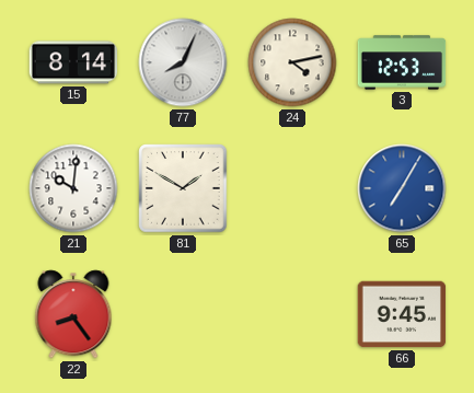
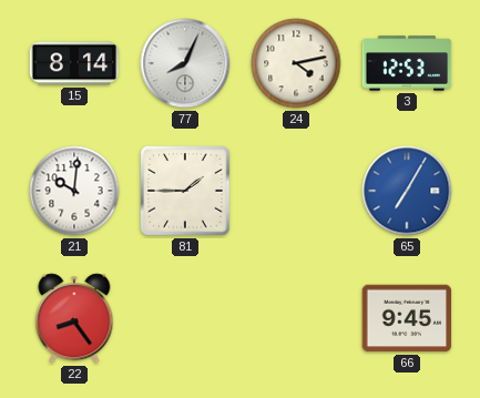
81: 1:50 -> 1:45 (185, 191)
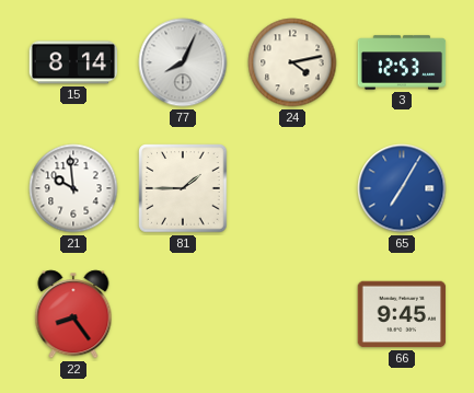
21: 10:01 -> 9:59 (73, 188)
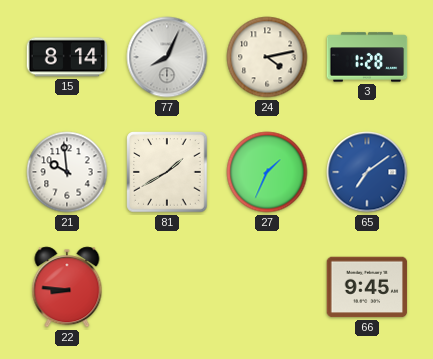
3: 12:53 -> 1:28 (367, 57)
81: 1:45 -> 1:40 (167, 172)
27: none -> 1:34 (267, 172)
65: 7:05 -> 7:09 (367, 172)
22: 8:24 -> 8:46 (67, 287)
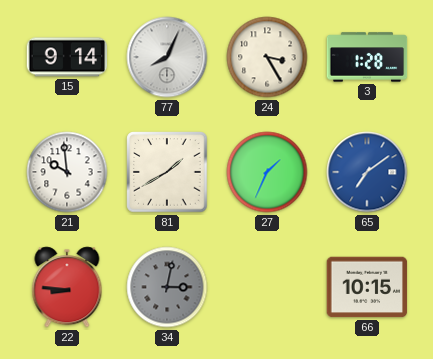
15: 8:14 -> 9:14 (67, 57)
24: 4:13 -> 3:25 (267, 57)
34: none -> 3:02 (167, 287)
66: 9:45 -> 10:15 (367, 287)
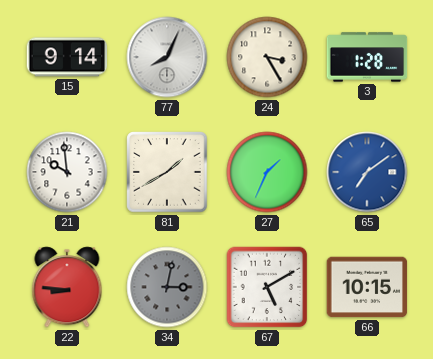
67: none -> 5:10 (267, 287)
